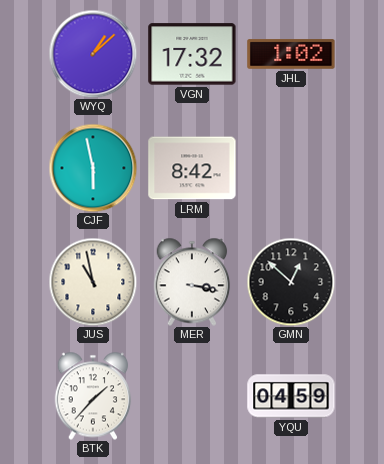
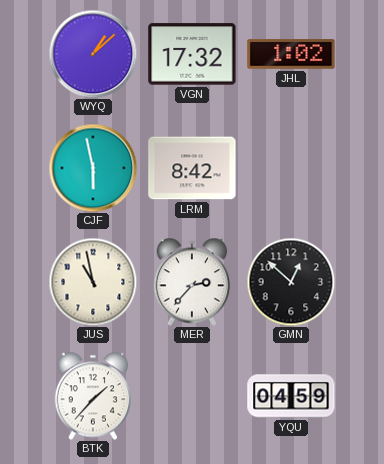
MER: 3:17 -> 2:37 (192, 282)
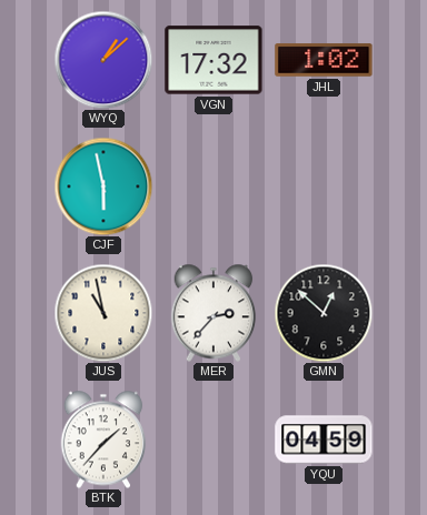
LRM: 8:42 -> none (192, 168)
